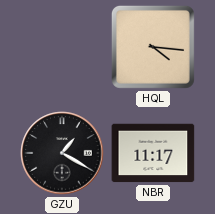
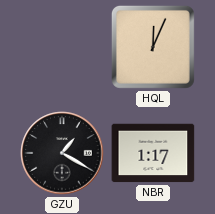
HQL: 4:16 -> 12:04 (153, 47)
NBR: 11:17 -> 1:17 (153, 153)
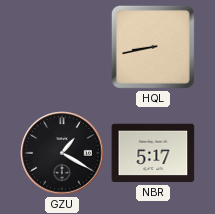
HQL: 12:04 -> 8:43 (153, 47)
NBR: 1:17 -> 5:17 (153, 153)
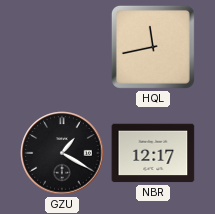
HQL: 8:43 -> 11:43 (153, 47)
NBR: 5:17 -> 12:17 (153, 153)
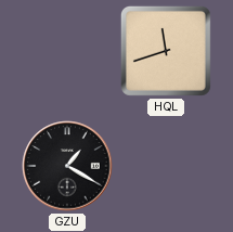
HQL: 11:43 -> 11:42 (166, 51)
NBR: 12:17 -> none (153, 153)
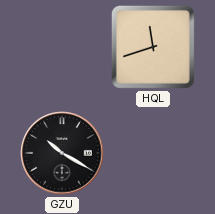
GZU: 1:20 -> 10:20 (62, 153)
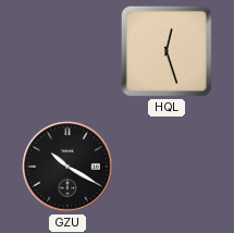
HQL: 11:42 -> 12:27 (167, 51)
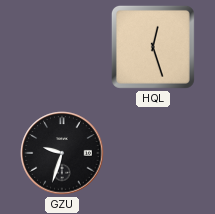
GZU: 10:20 -> 9:33 (62, 153)
